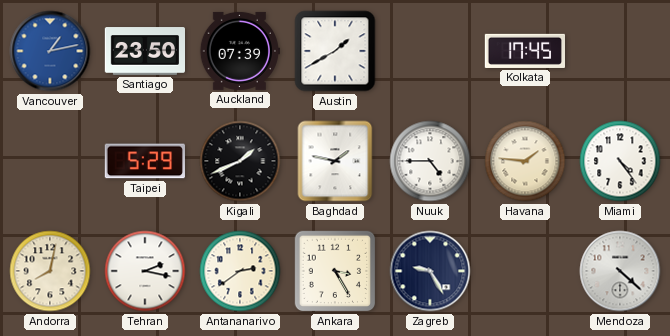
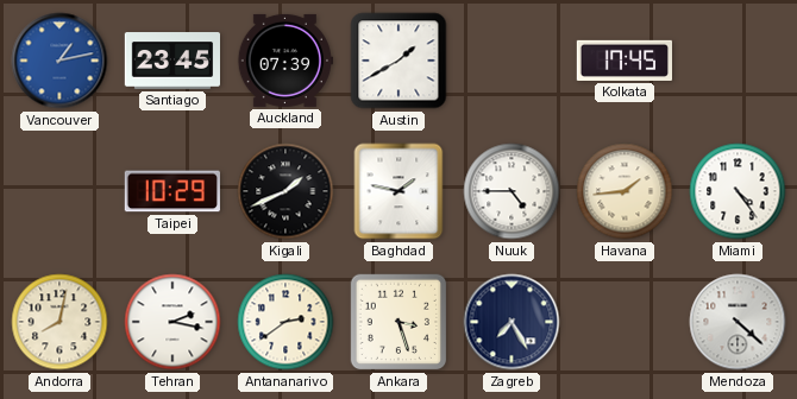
Santiago: 23:50 -> 23:45 (171, 61)
Taipei: 5:29 -> 10:29 (172, 191)
Havana: 1:46 -> 1:44 (625, 191)
Ankara: 3:25 -> 3:27 (398, 322)
Zagreb: 9:25 -> 7:25 (512, 322)
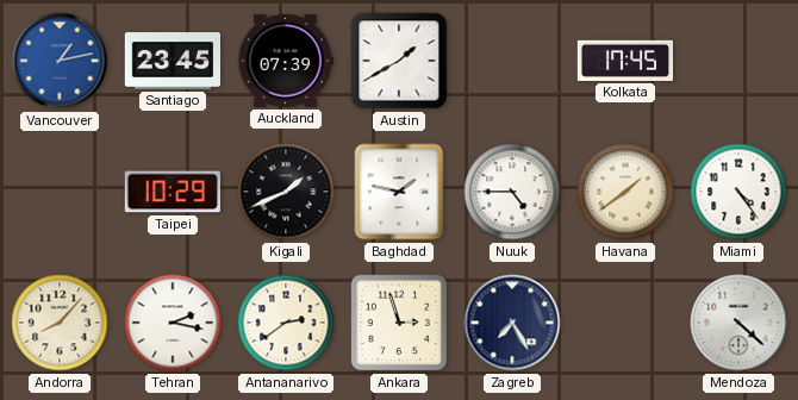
Havana: 1:44 -> 1:39 (625, 192)
Andorra: 8:02 -> 8:07 (60, 323)
Ankara: 3:27 -> 2:57 (399, 323)
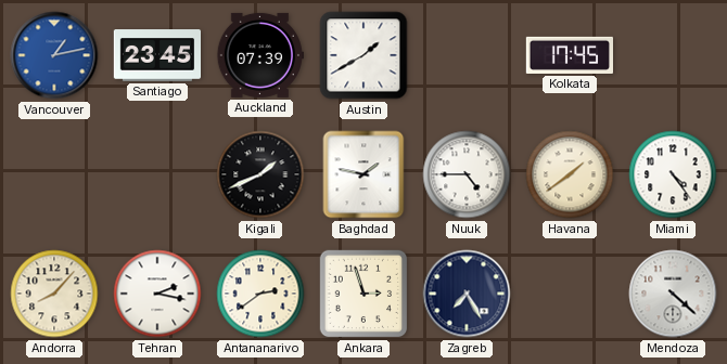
Taipei: 10:29 -> none (173, 192)
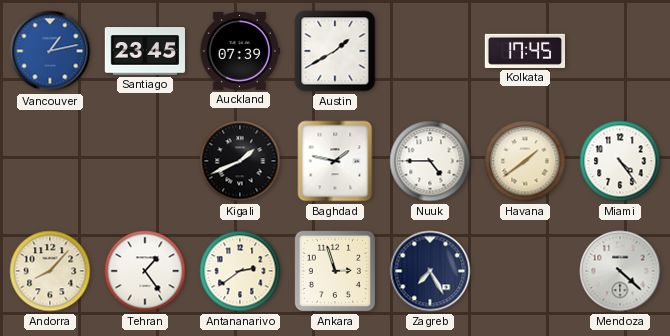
Tehran: 2:17 -> 1:24 (145, 271)
